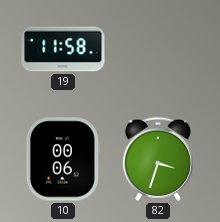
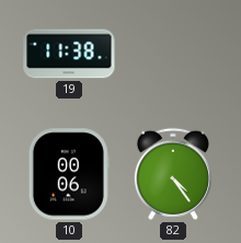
19: 11:58 -> 11:38 (69, 54)
82: 3:33 -> 4:24 (173, 174)
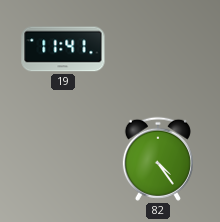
19: 11:38 -> 11:41 (63, 49)
10: 00:06 -> none (69, 174)
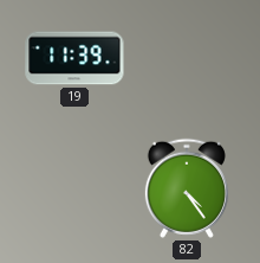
19: 11:41 -> 11:39 (74, 58)
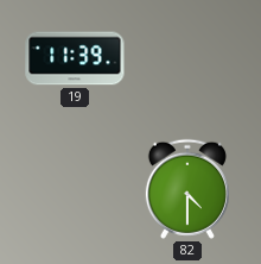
82: 4:24 -> 4:30 (187, 189)
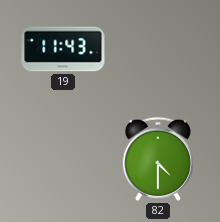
19: 11:39 -> 11:43 (63, 49)
